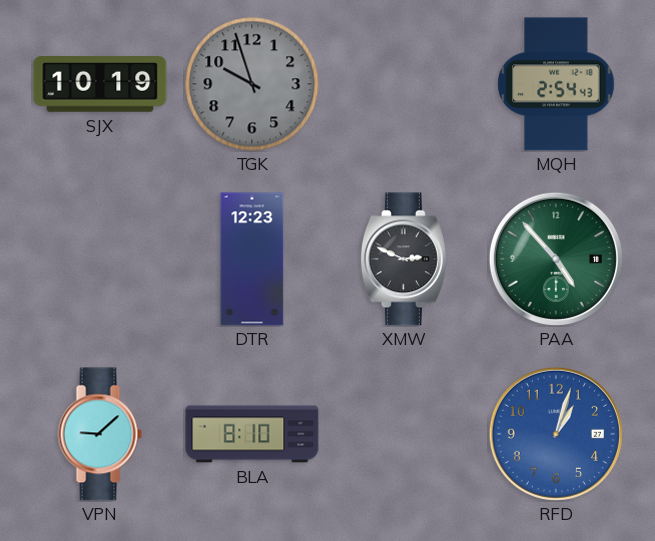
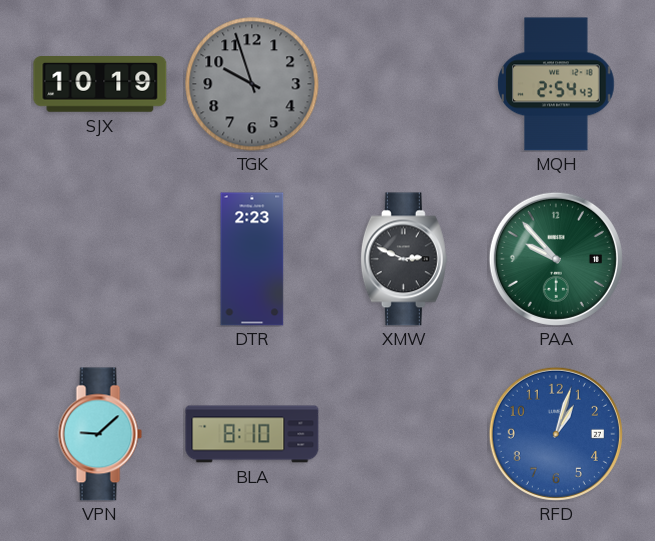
DTR: 12:23 -> 2:23 (252, 259)
PAA: 4:53 -> 9:53 (556, 259)
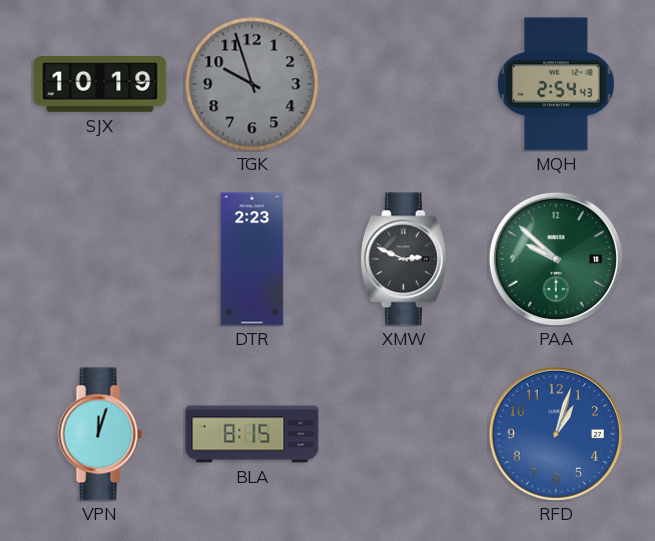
PAA: 9:53 -> 9:52 (556, 259)
VPN: 9:08 -> 12:03 (100, 434)
BLA: 8:10 -> 8:15 (252, 434)
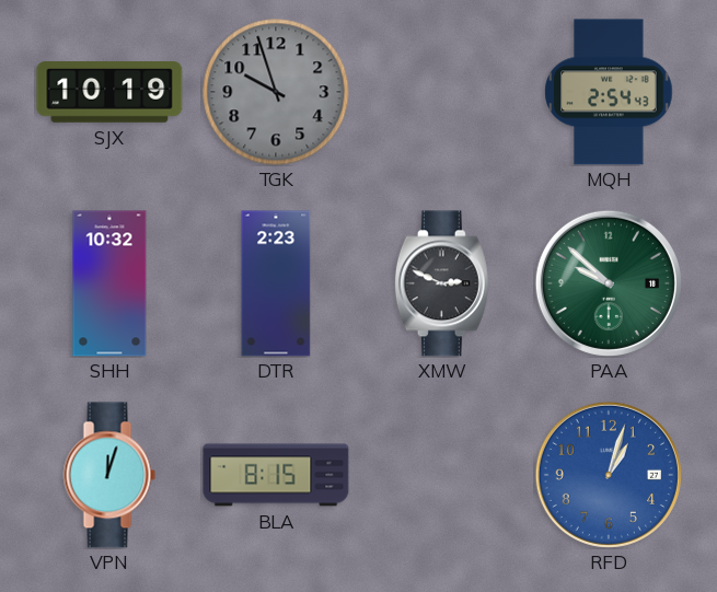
SHH: none -> 10:32 (109, 283)
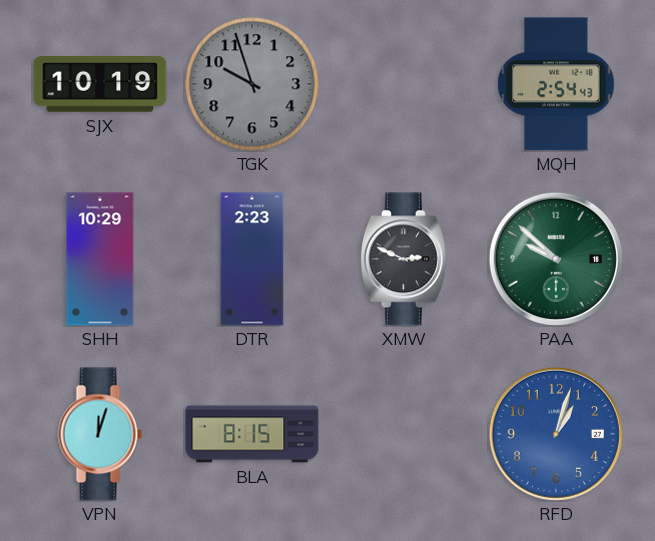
SHH: 10:32 -> 10:29 (100, 259)
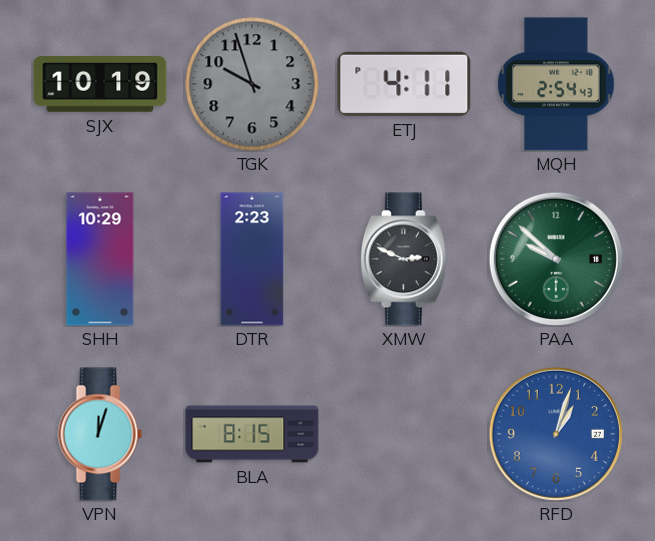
ETJ: none -> 4:11 (404, 84)
